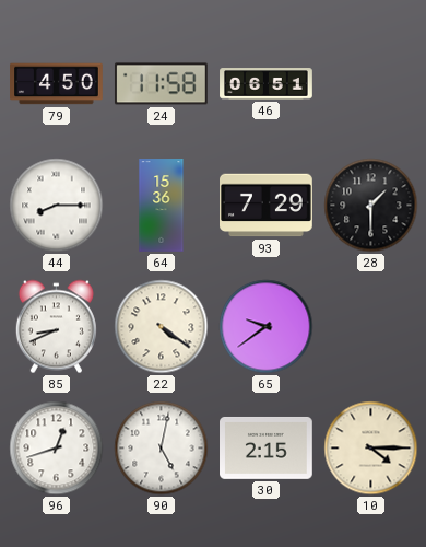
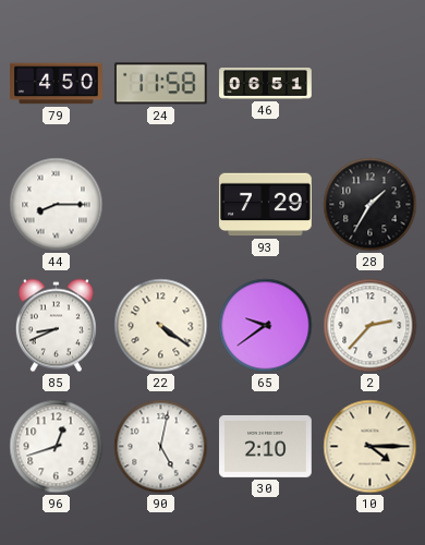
64: 15:36 -> none (162, 206)
28: 1:30 -> 1:35 (371, 205)
2: none -> 2:37 (371, 326)
30: 2:15 -> 2:10 (266, 446)
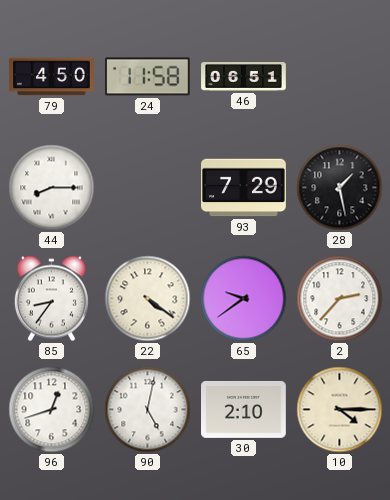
28: 1:35 -> 1:28 (340, 188)
85: 8:41 -> 8:36 (51, 299)
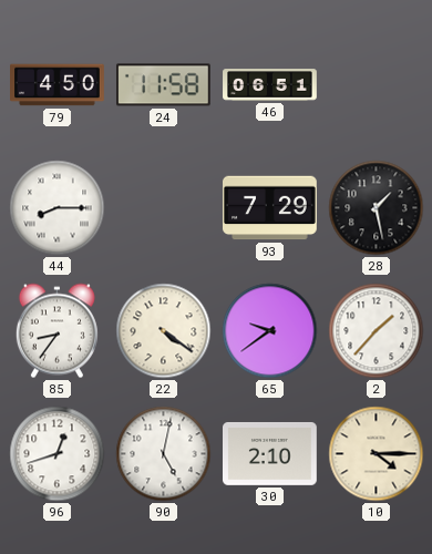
2: 2:37 -> 1:37 (377, 331)
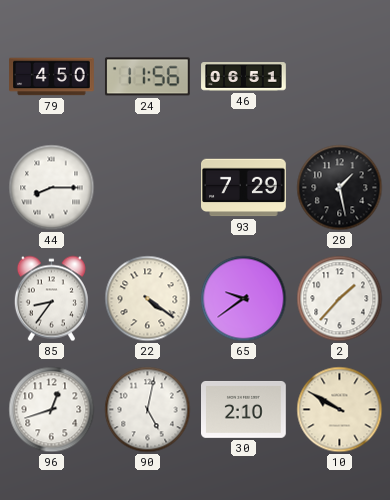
24: 11:58 -> 11:56 (148, 77)
10: 4:15 -> 9:50 (340, 410)
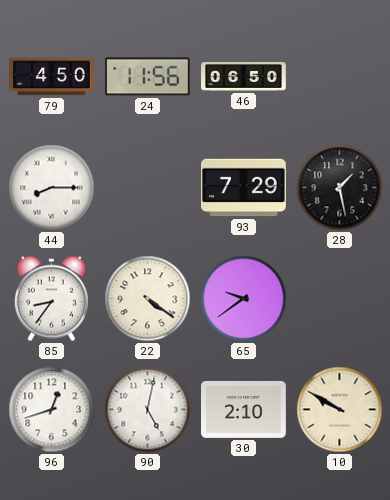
46: 06:51 -> 06:50 (244, 77)
2: 1:37 -> none (340, 299)
